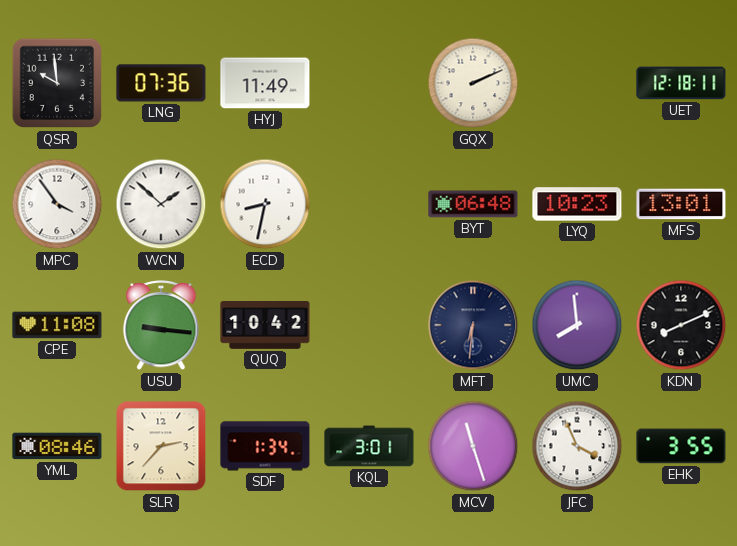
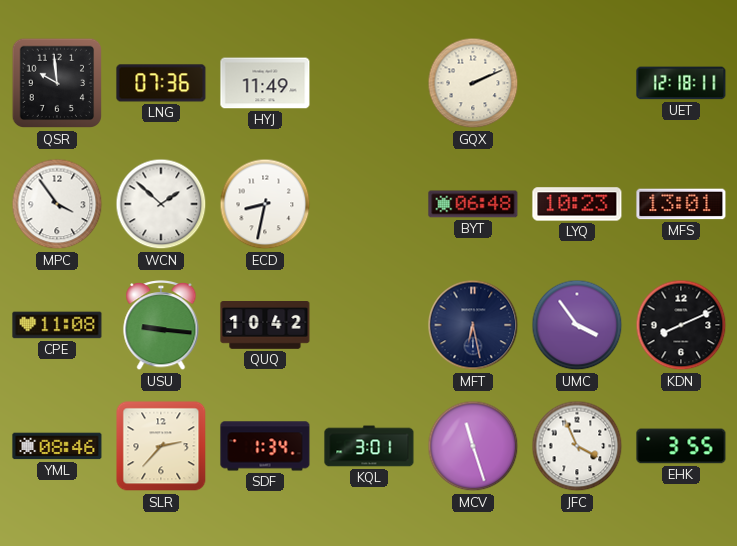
MFT: 6:31 -> 6:28 (473, 325)
UMC: 7:59 -> 3:54 (577, 325)
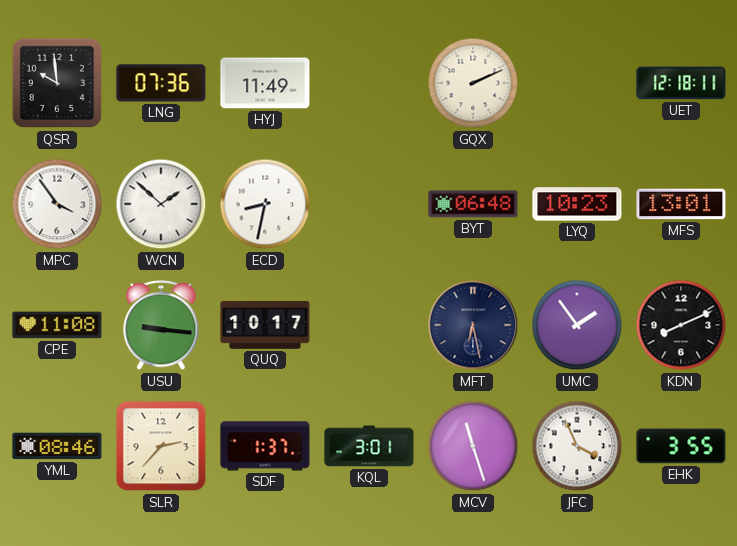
QUQ: 10:42 -> 10:17 (265, 325)
UMC: 3:54 -> 1:54 (577, 325)
SDF: 1:34 -> 1:37 (265, 446)
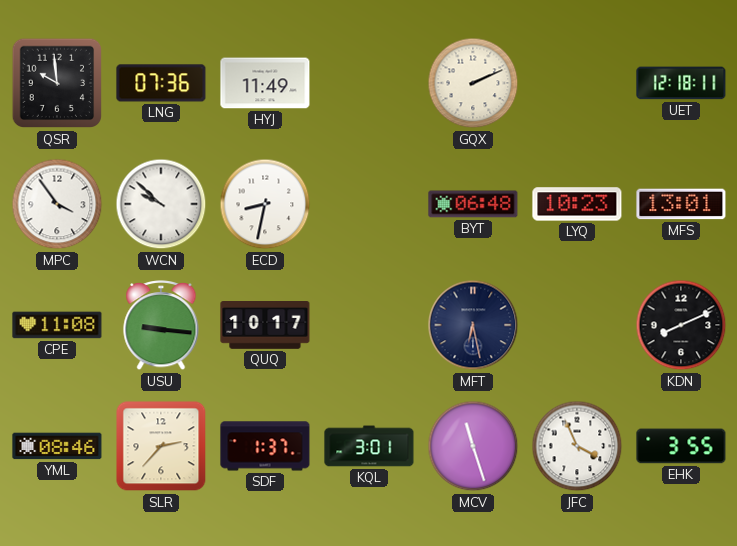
WCN: 1:52 -> 9:52 (161, 204)
UMC: 1:54 -> none (577, 325)
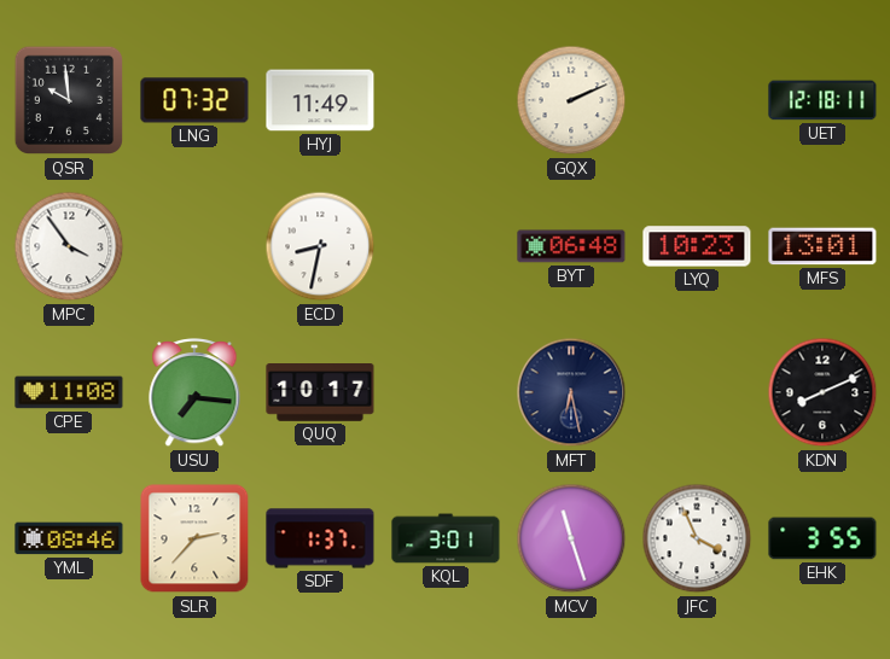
LNG: 07:36 -> 07:32 (194, 100)
WCN: 9:52 -> none (161, 204)
USU: 9:16 -> 7:16 (194, 393)
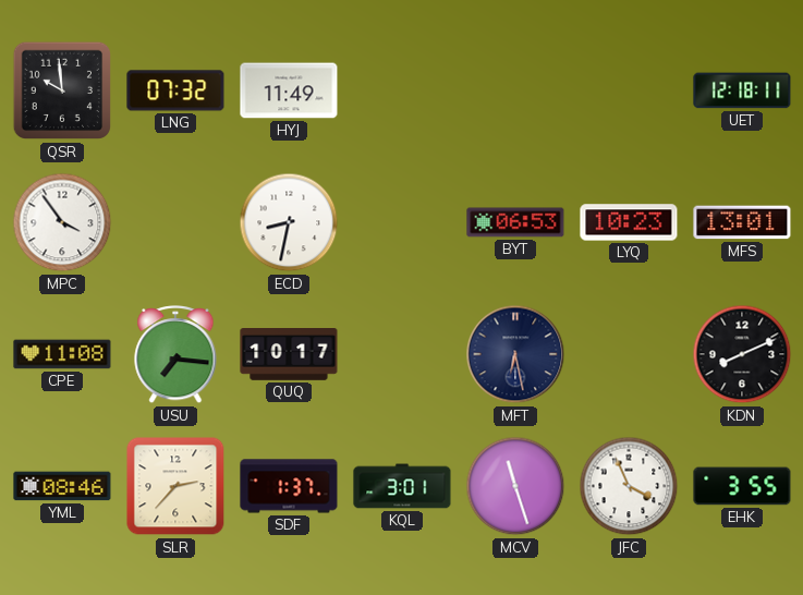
GQX: 2:11 -> none (571, 100)
BYT: 06:48 -> 06:53 (515, 222)
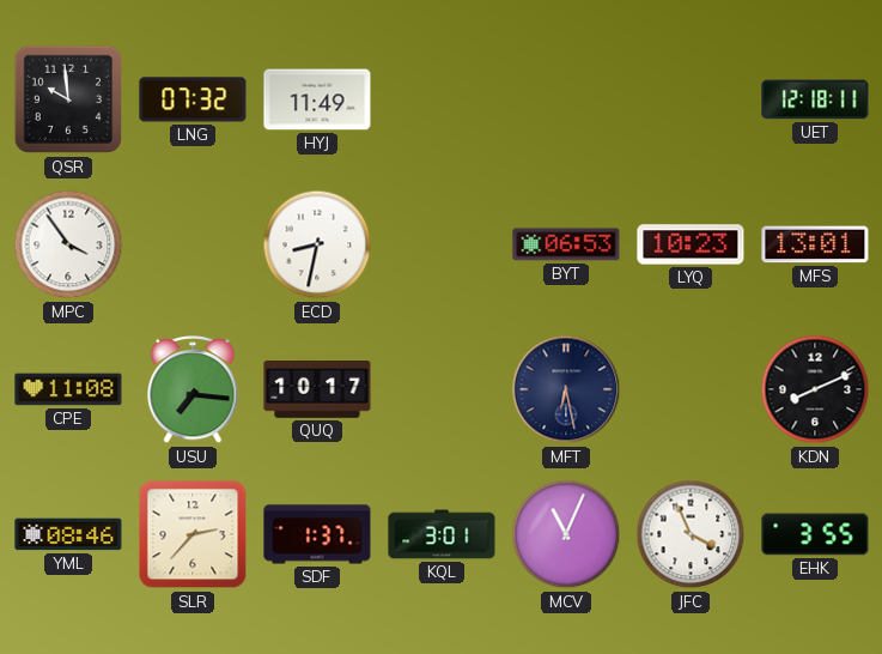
MCV: 11:27 -> 11:04 (566, 534)
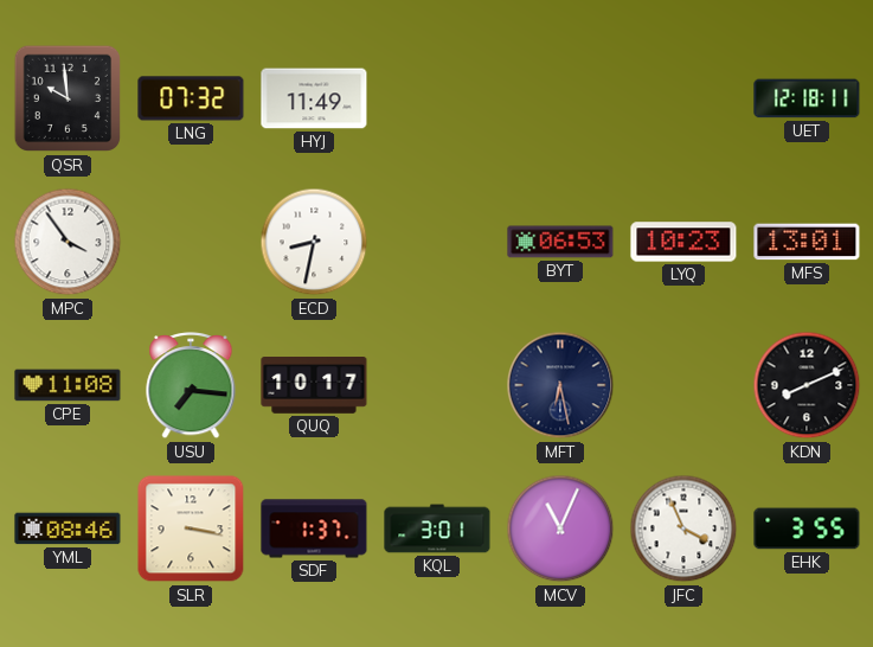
SLR: 2:37 -> 3:17 (191, 529)
